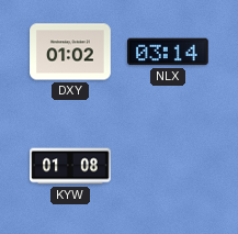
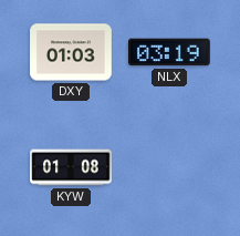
DXY: 01:02 -> 01:03 (71, 52)
NLX: 03:14 -> 03:19 (170, 52)
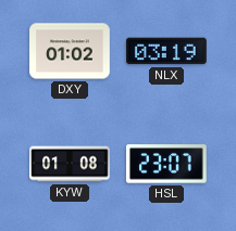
DXY: 01:03 -> 01:02 (70, 51)
HSL: none -> 23:07 (167, 164)
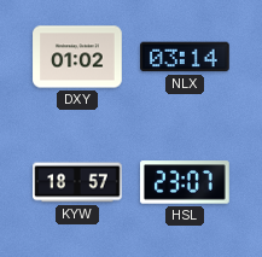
NLX: 03:19 -> 03:14 (186, 57)
KYW: 01:08 -> 18:57 (77, 182)
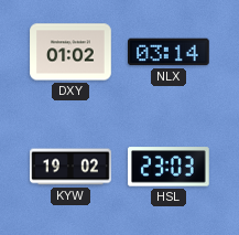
KYW: 18:57 -> 19:02 (70, 167)
HSL: 23:07 -> 23:03 (170, 167)
